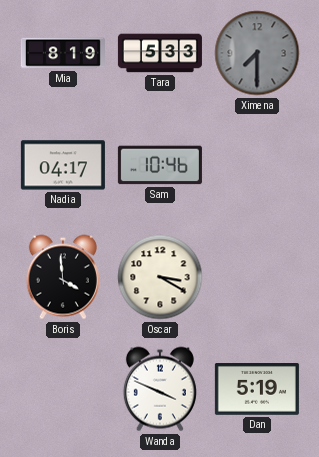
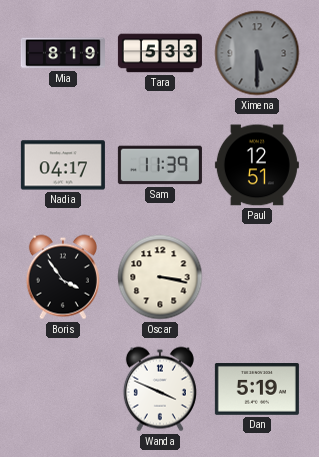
Ximena: 7:30 -> 5:30 (257, 53)
Sam: 10:46 -> 11:39 (160, 165)
Paul: none -> 12:51 (257, 165)
Boris: 3:59 -> 3:54 (63, 277)
Oscar: 3:20 -> 3:17 (160, 277)
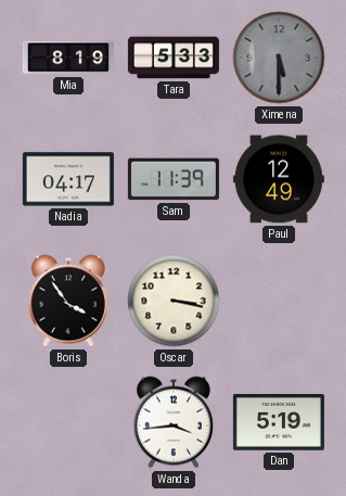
Paul: 12:51 -> 12:49 (279, 179)
Wanda: 3:49 -> 3:44 (174, 422)
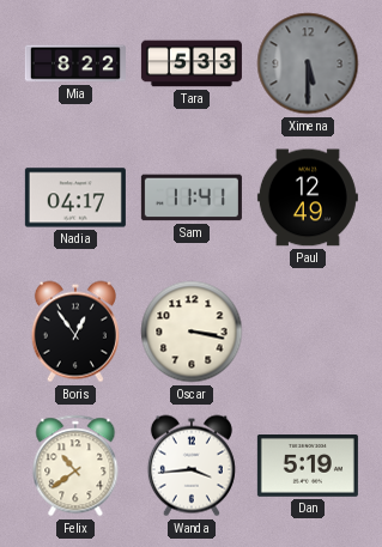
Mia: 8:19 -> 8:22 (75, 63)
Sam: 11:39 -> 11:41 (192, 197)
Boris: 3:54 -> 12:54 (75, 332)
Felix: none -> 10:39 (75, 466)
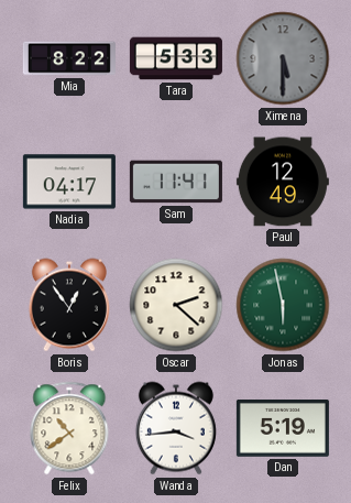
Oscar: 3:17 -> 2:22 (176, 305)
Jonas: none -> 5:58 (283, 305)
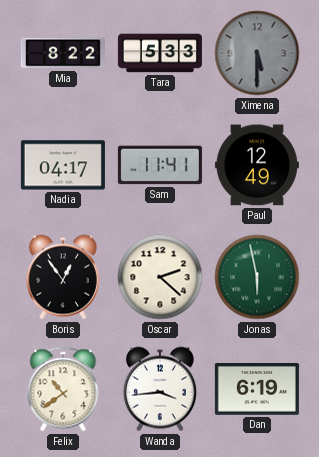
Dan: 5:19 -> 6:19 (257, 390)
